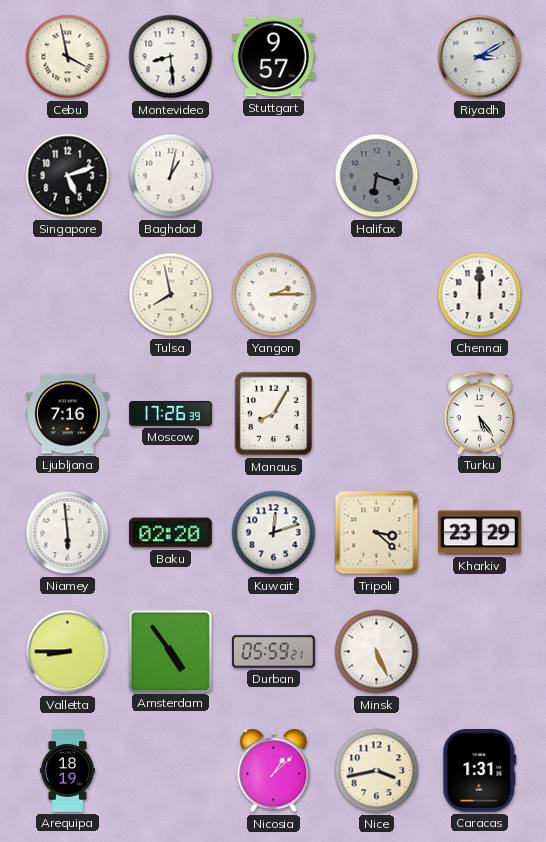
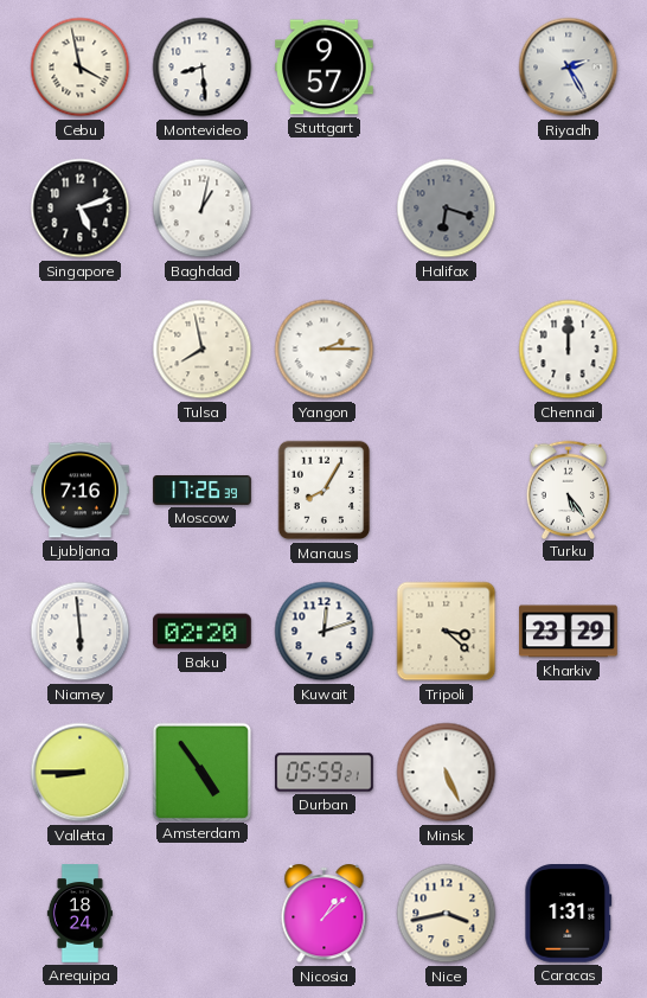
Riyadh: 3:10 -> 2:25 (569, 68)
Arequipa: 18:19 -> 18:24 (79, 914)
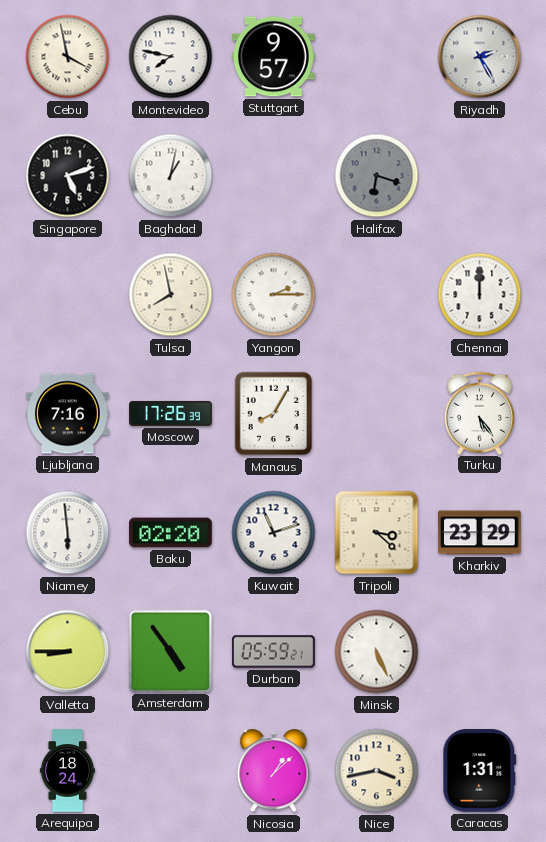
Montevideo: 8:29 -> 7:47 (171, 57)
Kuwait: 12:12 -> 11:12 (274, 533)
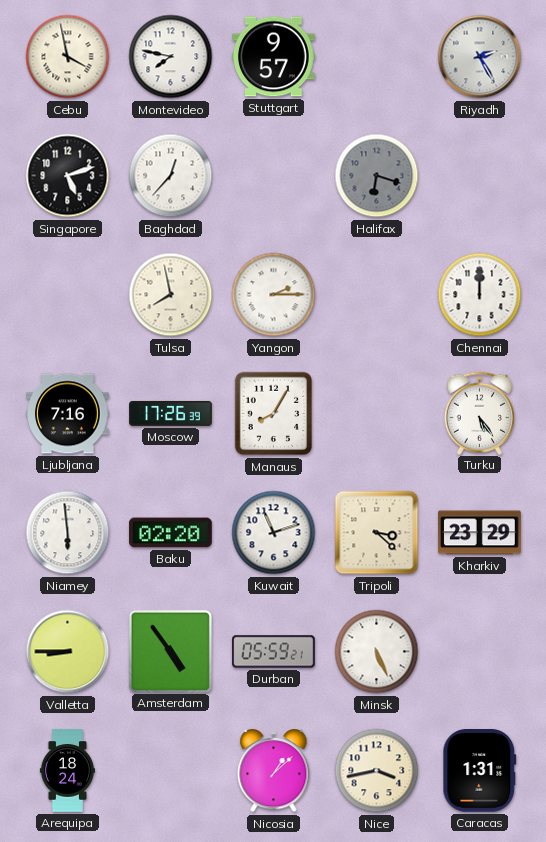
Baghdad: 1:02 -> 12:37 (171, 176)
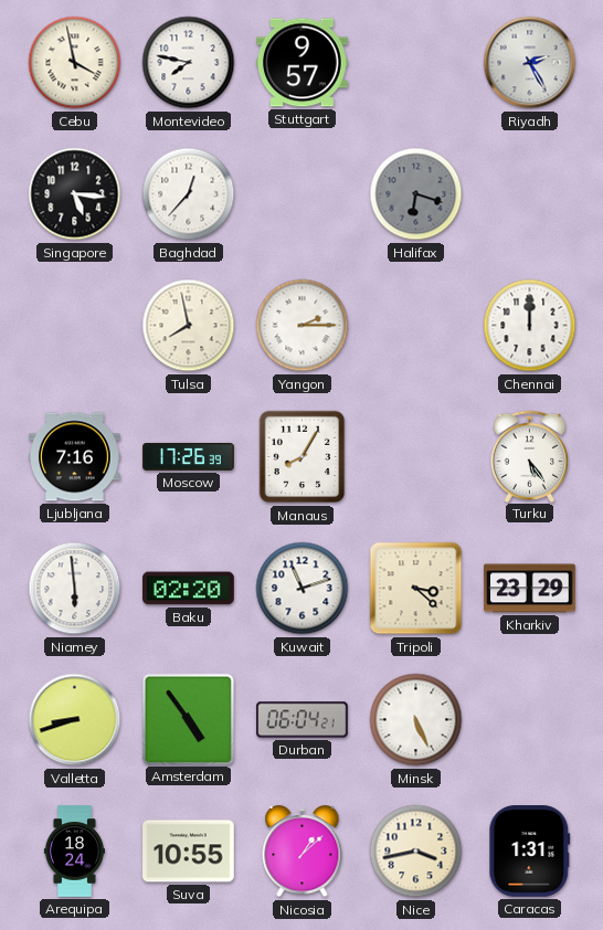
Singapore: 5:12 -> 5:16 (75, 194)
Valletta: 8:45 -> 8:42 (75, 720)
Durban: 05:59 -> 06:04 (303, 720)
Suva: none -> 10:55 (189, 852)
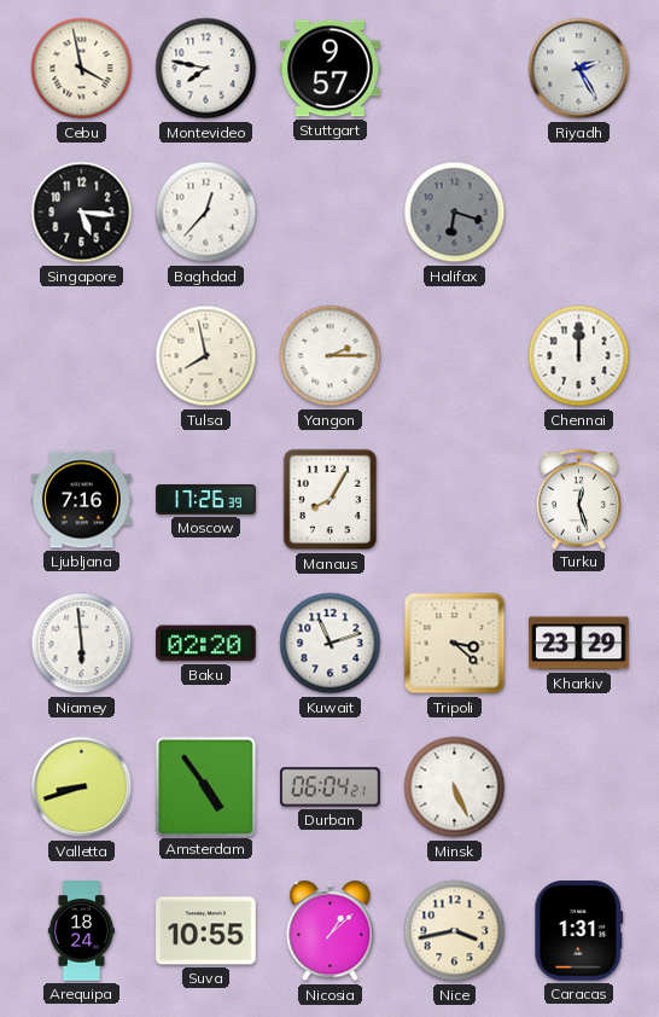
Turku: 5:24 -> 12:27 (579, 499)
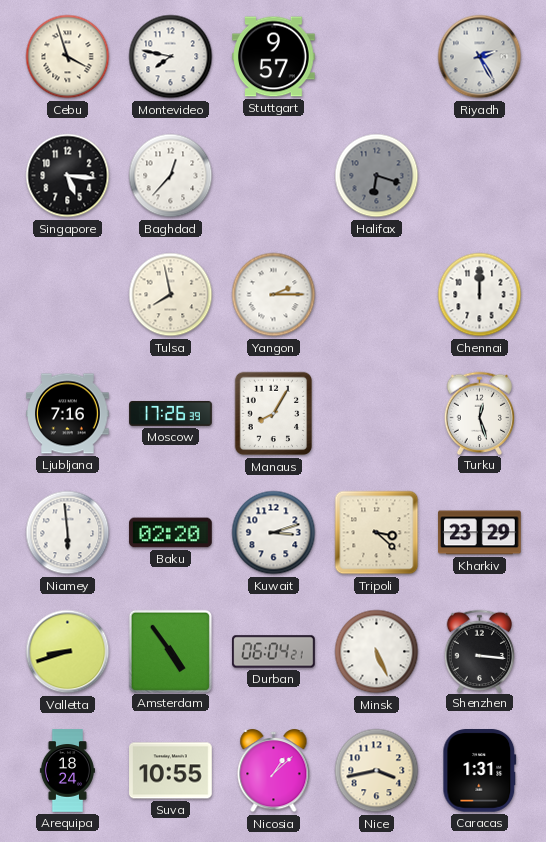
Cebu: 3:58 -> 3:57 (68, 57)
Kuwait: 11:12 -> 3:12 (274, 533)
Shenzhen: none -> 3:16 (480, 651)
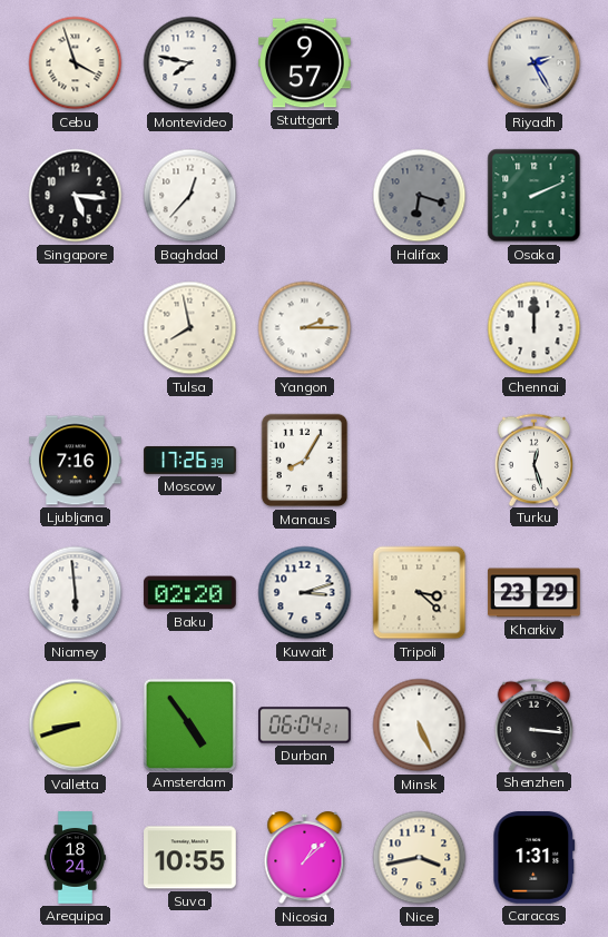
Osaka: none -> 2:11 (535, 196)
